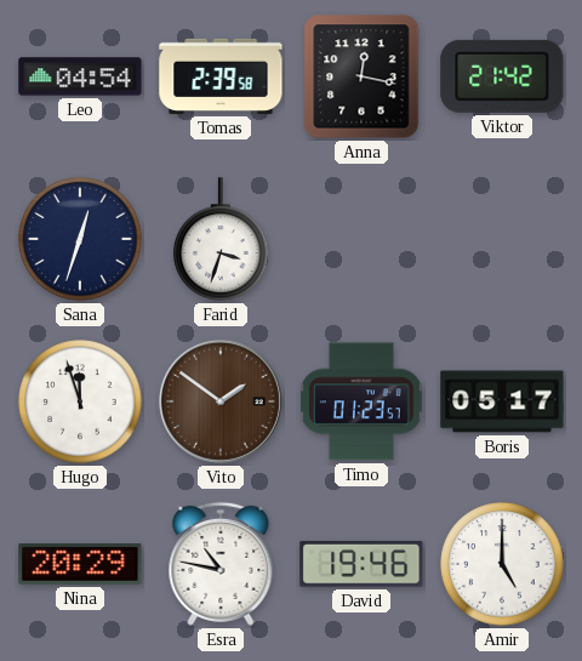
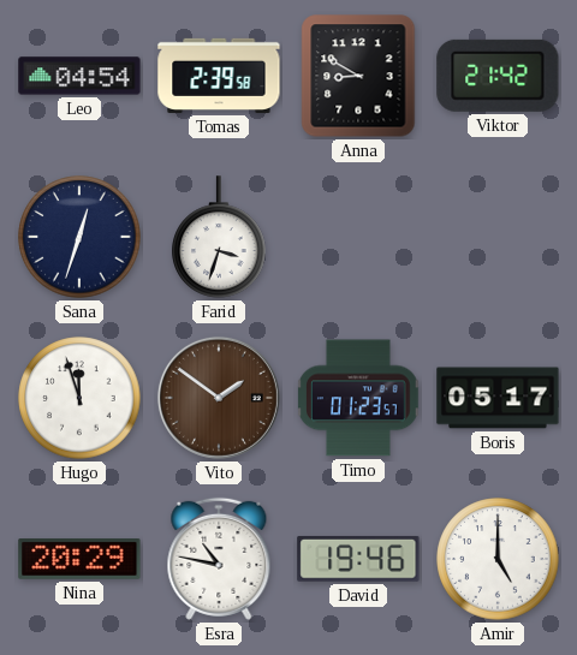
Anna: 12:17 -> 8:50 (358, 76)
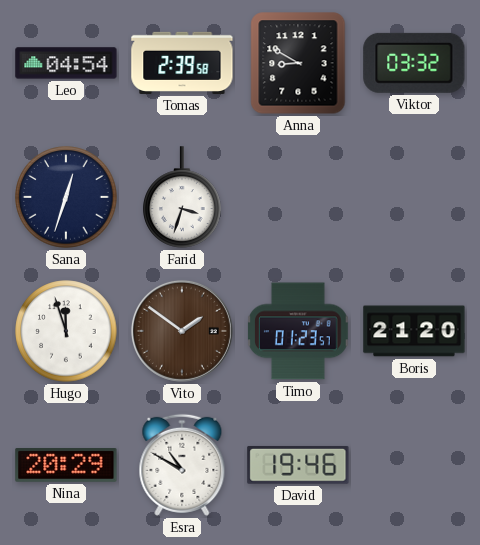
Viktor: 21:42 -> 03:32 (414, 63)
Boris: 05:17 -> 21:20 (414, 331)
Esra: 10:47 -> 10:50 (182, 465)
Amir: 5:00 -> none (498, 559)
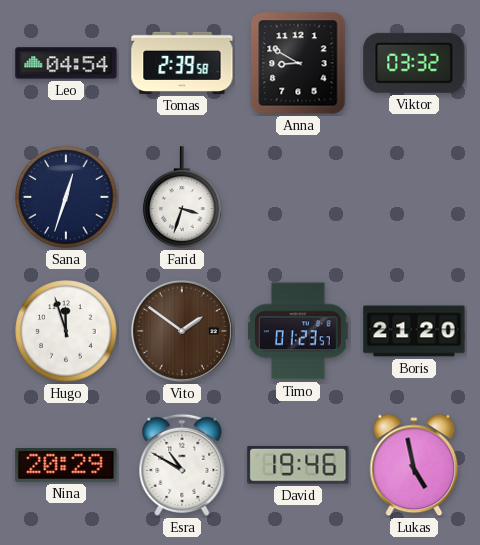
Lukas: none -> 4:58 (414, 465)
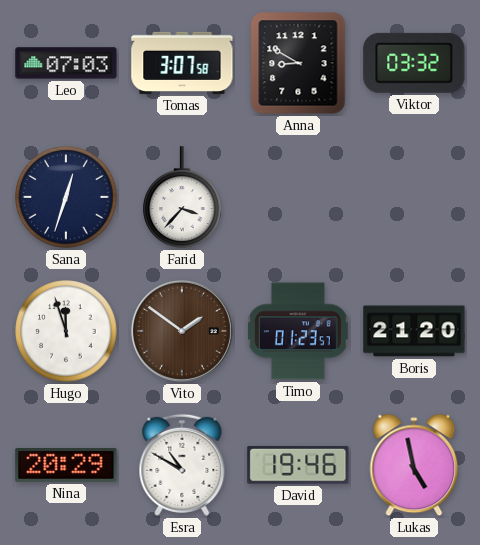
Leo: 04:54 -> 07:03 (66, 63)
Tomas: 2:39 -> 3:07 (182, 63)
Farid: 3:33 -> 3:37 (182, 197)
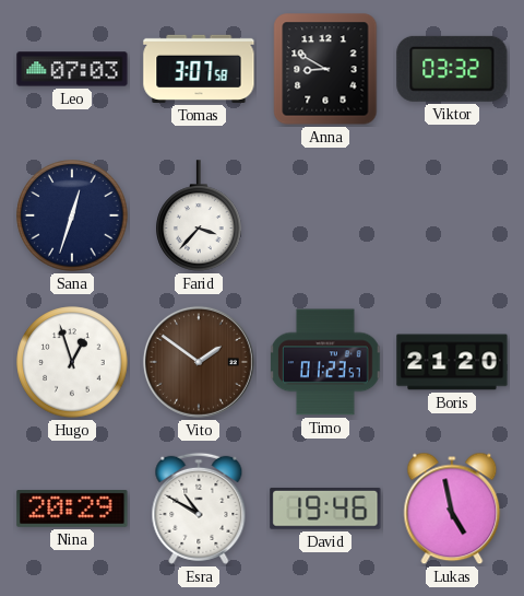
Hugo: 11:57 -> 12:57 (72, 362)
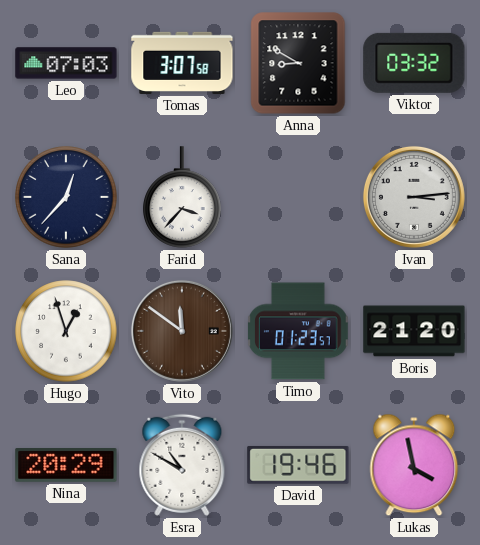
Sana: 12:33 -> 12:37 (66, 197)
Ivan: none -> 3:14 (414, 197)
Vito: 1:51 -> 11:51 (182, 331)
Lukas: 4:58 -> 3:58 (414, 465)
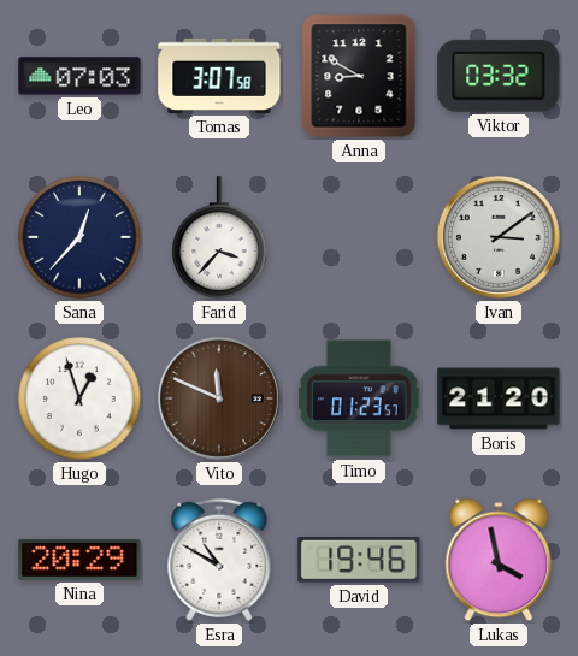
Ivan: 3:14 -> 3:09 (499, 237)
Vito: 11:51 -> 11:49 (219, 398)
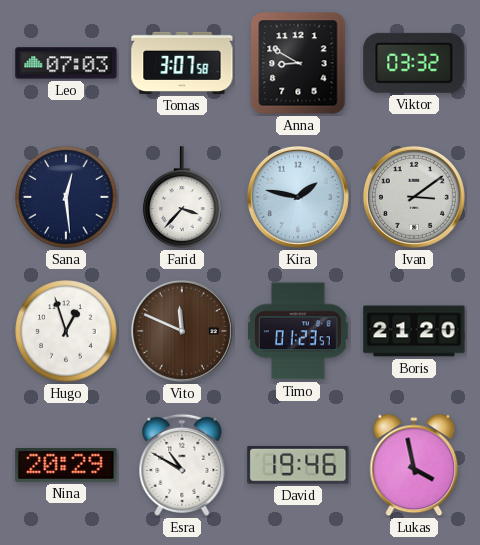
Sana: 12:37 -> 12:29 (66, 197)
Kira: none -> 1:47 (298, 197)
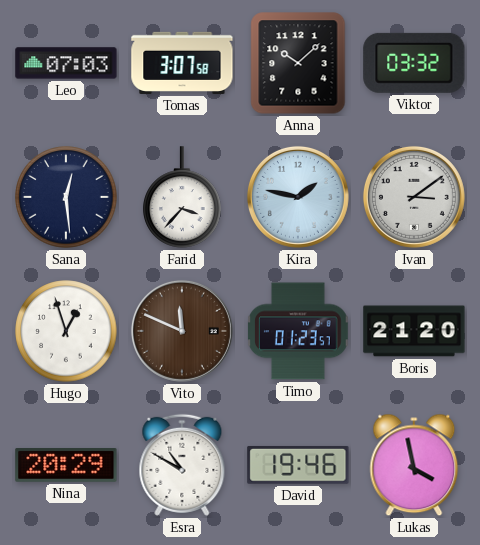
Anna: 8:50 -> 10:08 (298, 63)
